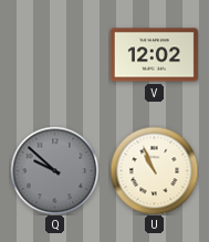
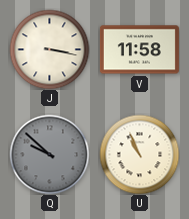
J: none -> 3:17 (49, 49)
V: 12:02 -> 11:58 (139, 50)
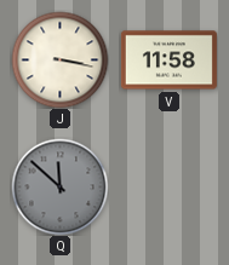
Q: 9:52 -> 11:52 (59, 186)
U: 10:56 -> none (139, 154)
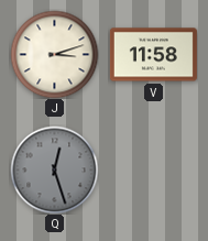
J: 3:17 -> 3:12 (54, 54)
Q: 11:52 -> 12:27 (54, 169)
